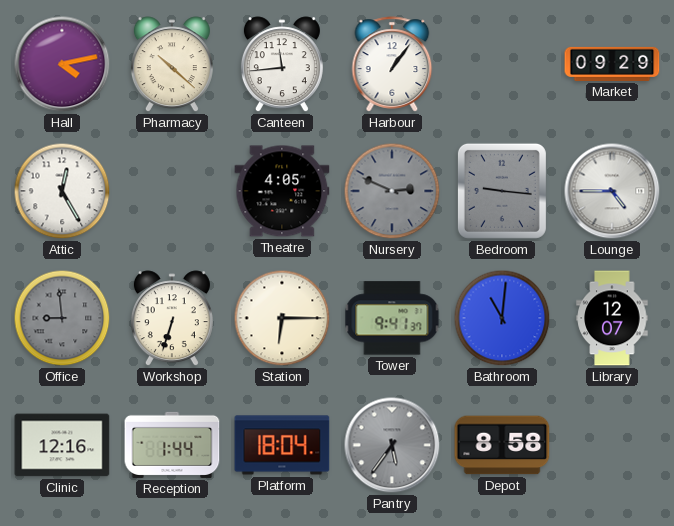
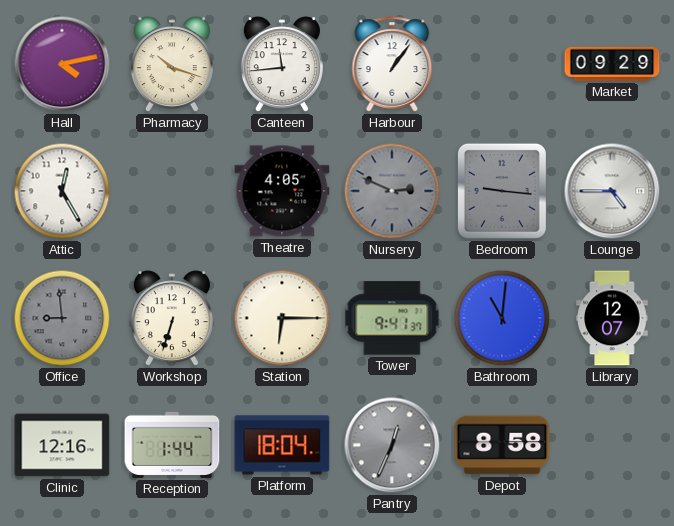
Pharmacy: 10:22 -> 10:18 (172, 65)
Pantry: 5:36 -> 12:34 (392, 445)
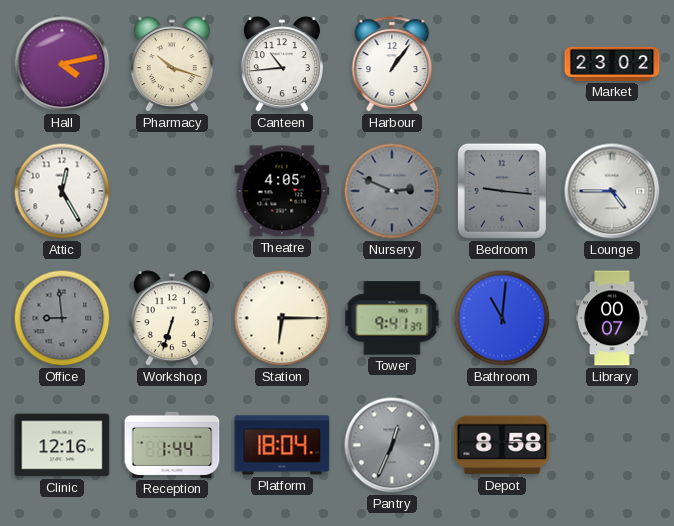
Canteen: 11:44 -> 10:44 (282, 65)
Market: 09:29 -> 23:02 (612, 64)
Library: 12:07 -> 00:07 (612, 318)
